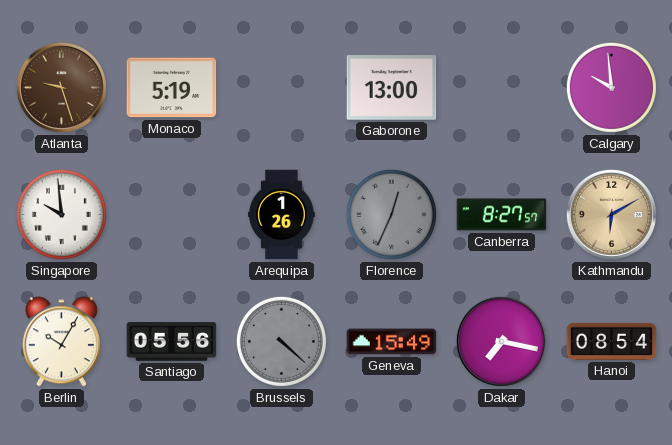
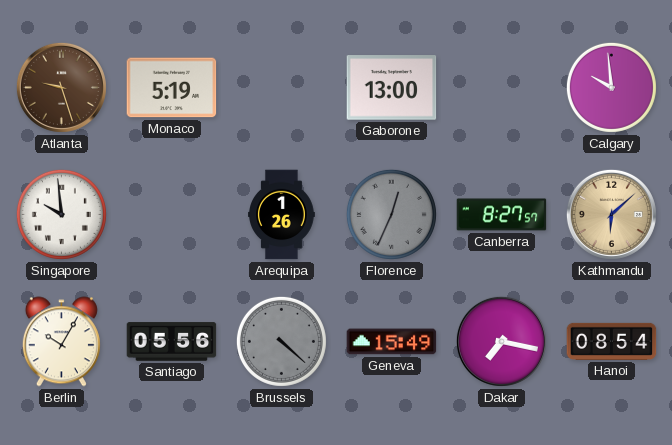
Kathmandu: 6:10 -> 6:08 (611, 214)
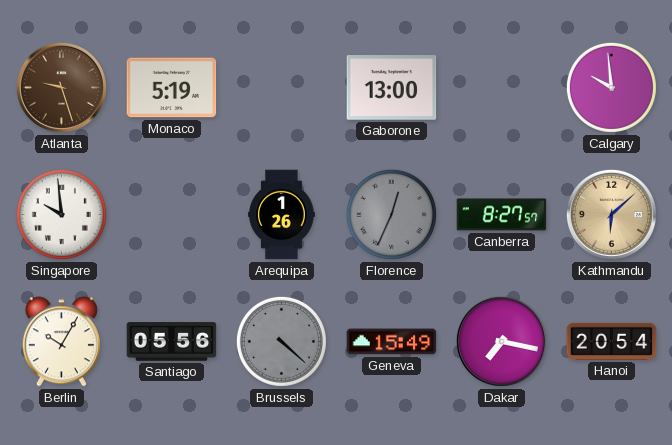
Hanoi: 08:54 -> 20:54 (612, 341)
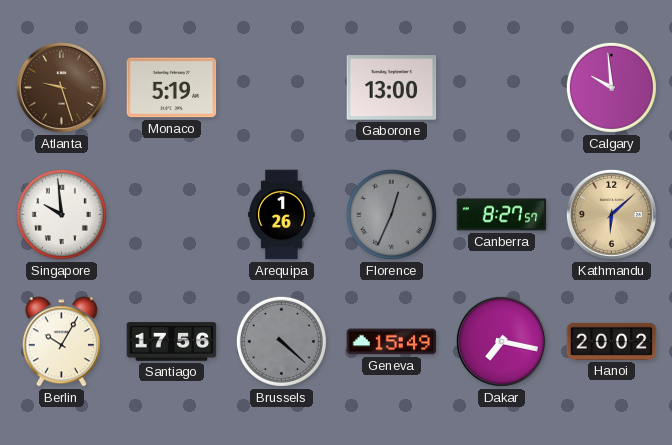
Santiago: 05:56 -> 17:56 (172, 342)
Hanoi: 20:54 -> 20:02 (612, 341)
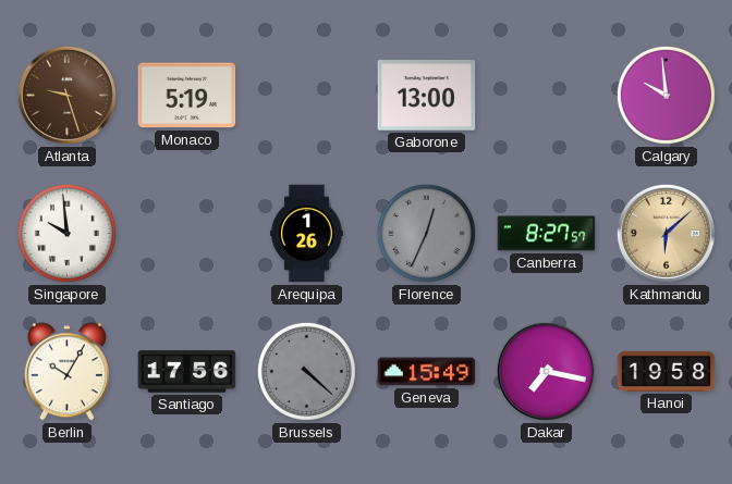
Hanoi: 20:02 -> 19:58 (667, 371)
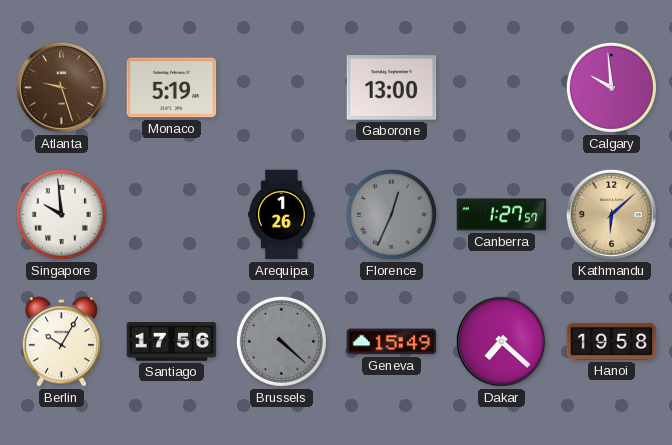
Canberra: 8:27 -> 1:27 (502, 215)
Dakar: 7:17 -> 7:22 (501, 341)
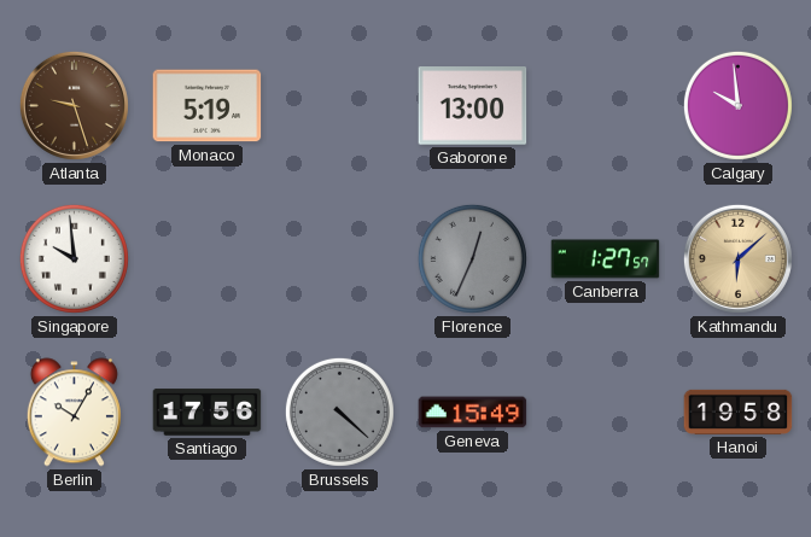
Arequipa: 1:26 -> none (282, 215)
Dakar: 7:22 -> none (501, 341)
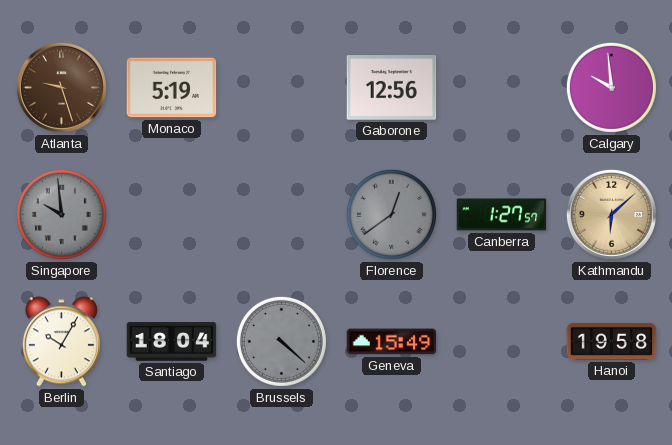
Gaborone: 13:00 -> 12:56 (392, 88)
Singapore dial: white -> grey (61, 214)
Florence: 12:34 -> 12:39 (391, 214)
Santiago: 17:56 -> 18:04 (172, 342)
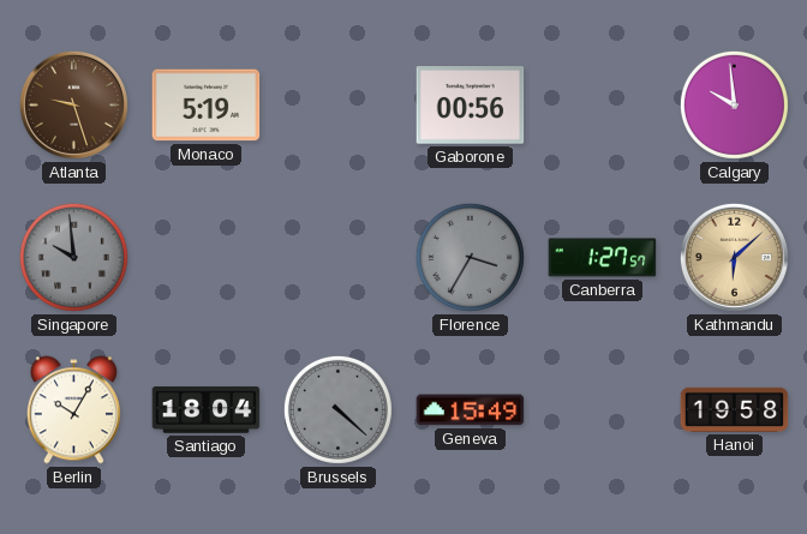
Gaborone: 12:56 -> 00:56 (471, 106)
Florence: 12:39 -> 3:35 (470, 257)
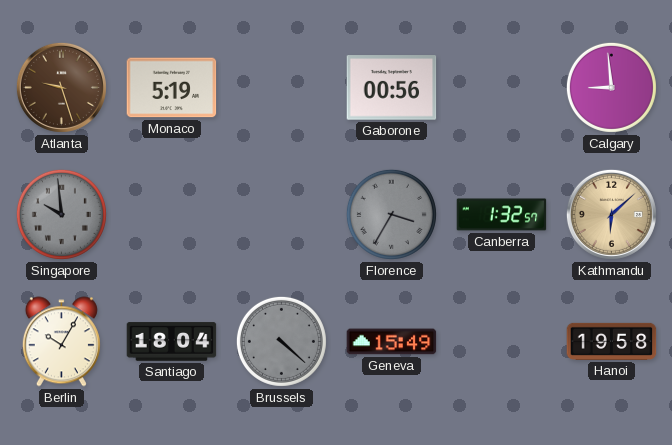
Calgary: 9:59 -> 8:59 (611, 87)
Canberra: 1:27 -> 1:32 (502, 215)
